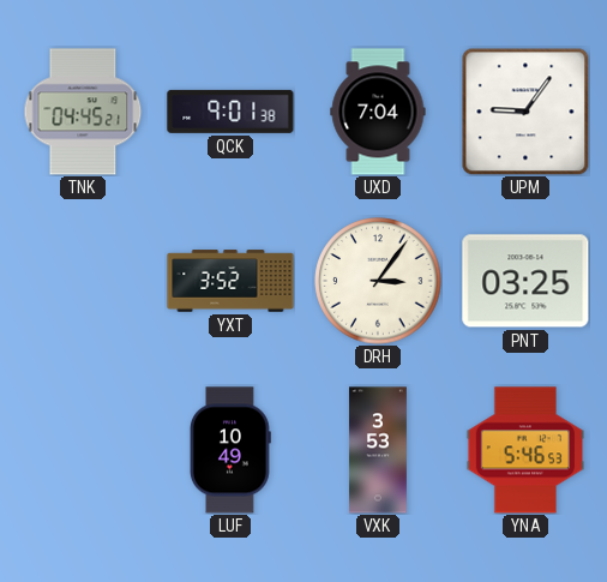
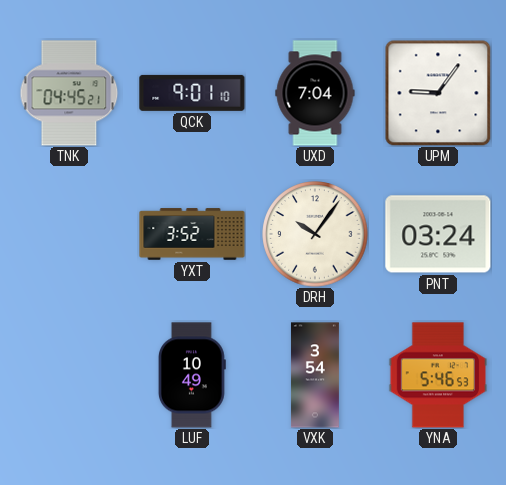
QCK: 9:01:38 -> 9:01:10 (192, 93)
DRH: 3:06 -> 10:06 (315, 234)
PNT: 03:25 -> 03:24 (438, 234)
VXK: 3:53 -> 3:54 (315, 375)
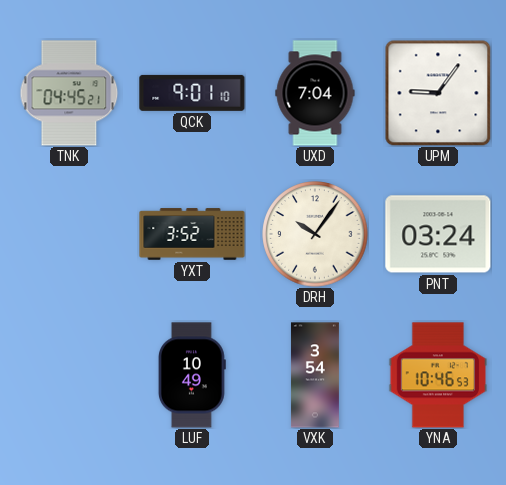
YNA: 5:46 -> 10:46 (438, 375)
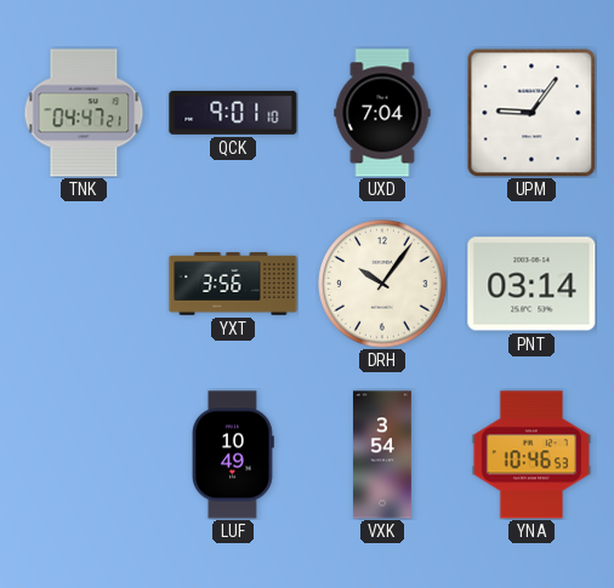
TNK: 04:45 -> 04:47 (84, 113)
YXT: 3:52 -> 3:56 (233, 284)
PNT: 03:24 -> 03:14 (531, 284)
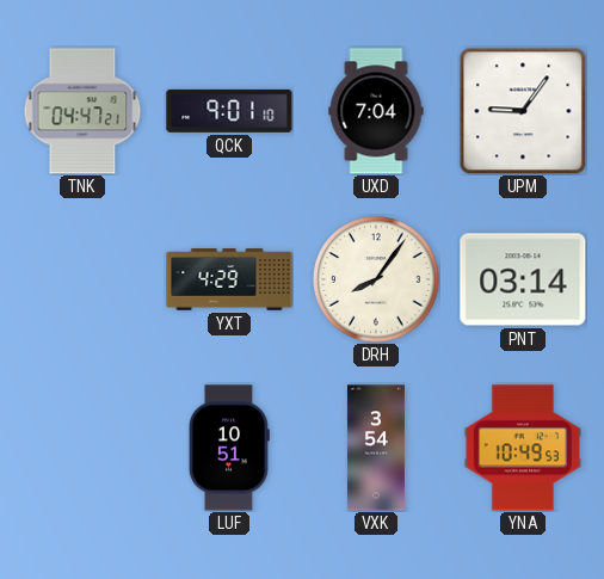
YXT: 3:56 -> 4:29 (229, 279)
DRH: 10:06 -> 8:06 (376, 279)
LUF: 10:49 -> 10:51 (229, 448)
YNA: 10:46 -> 10:49 (523, 448)
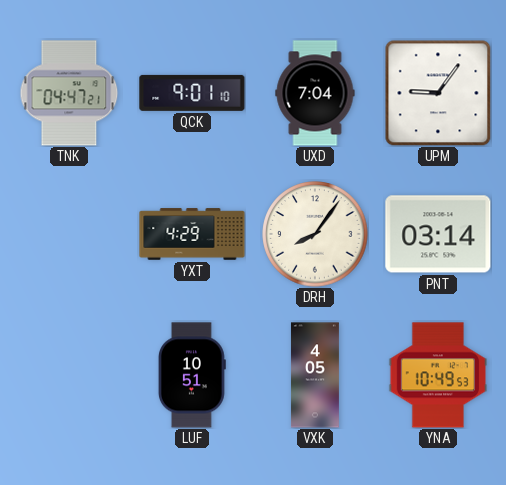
VXK: 3:54 -> 4:05 (315, 375)
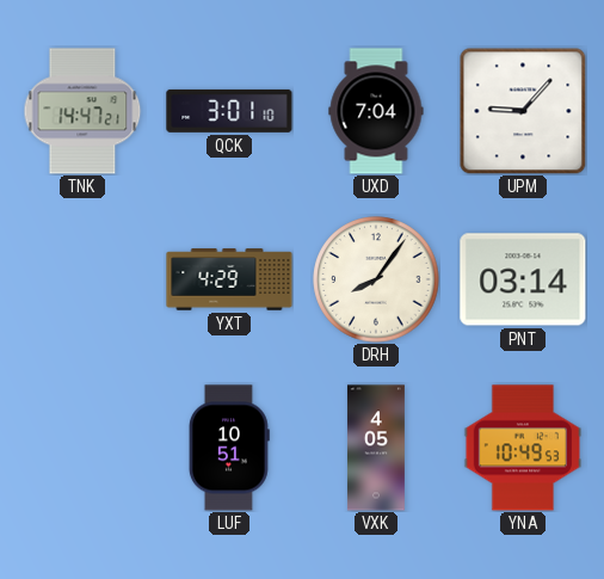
TNK: 04:47 -> 14:47 (82, 111)
QCK: 9:01 -> 3:01 (229, 111)
UPM: 9:06 -> 9:07 (523, 111)
